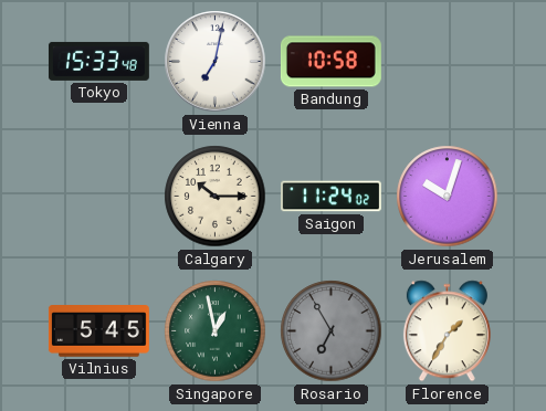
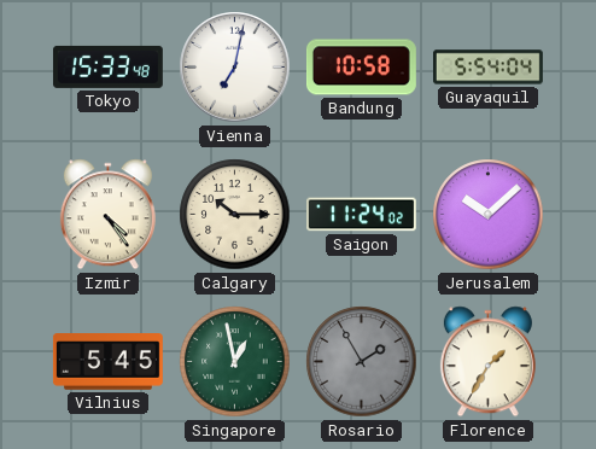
Guayaquil: none -> 5:54 (487, 68)
Izmir: none -> 4:24 (107, 215)
Jerusalem: 10:03 -> 10:08 (489, 215)
Rosario: 6:55 -> 1:55 (362, 362)
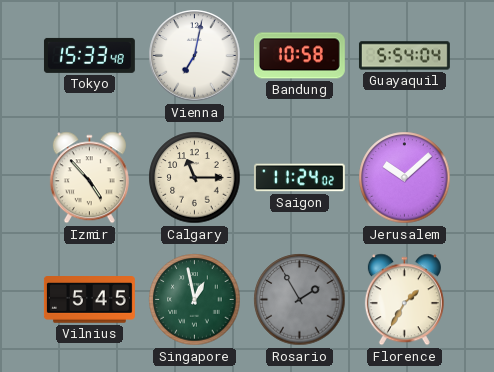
Izmir: 4:24 -> 4:53 (89, 178)
Calgary: 10:15 -> 11:15 (195, 178)
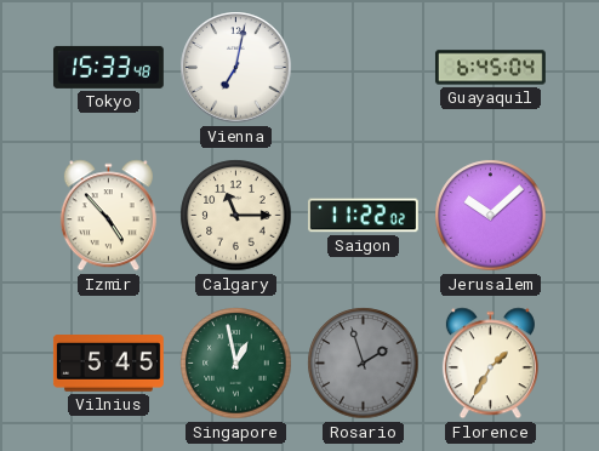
Bandung: 10:58 -> none (299, 56)
Guayaquil: 5:54 -> 6:45 (490, 68)
Saigon: 11:24 -> 11:22 (363, 216)
Rosario: 1:55 -> 1:57 (364, 364)
